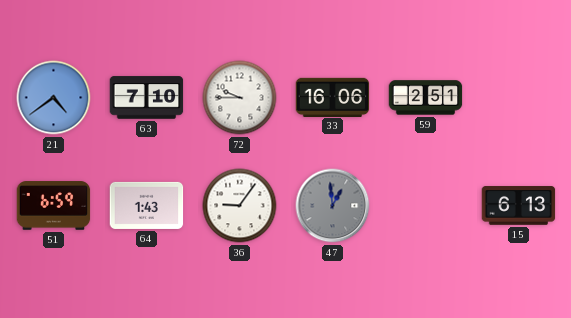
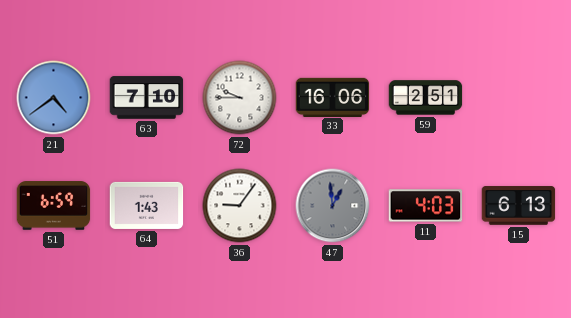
11: none -> 4:03 (426, 206)
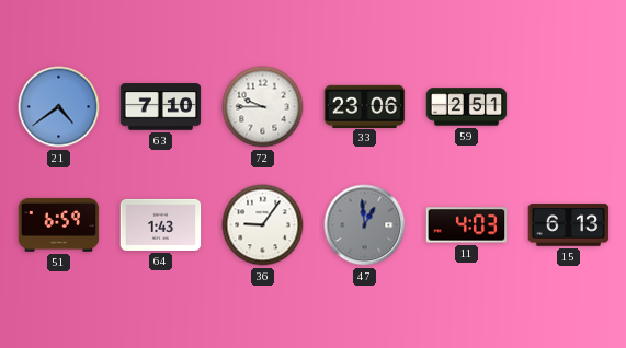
33: 16:06 -> 23:06 (365, 106)
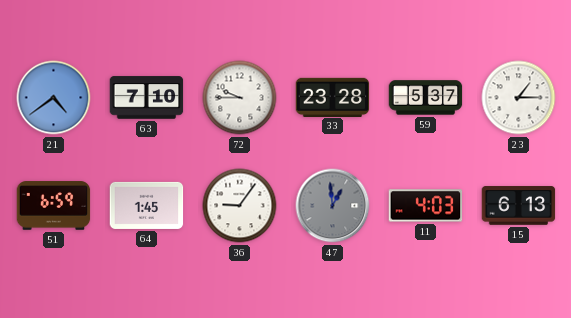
33: 23:06 -> 23:28 (333, 97)
59: 2:51 -> 5:37 (426, 98)
23: none -> 1:15 (519, 98)
64: 1:43 -> 1:45 (147, 205)
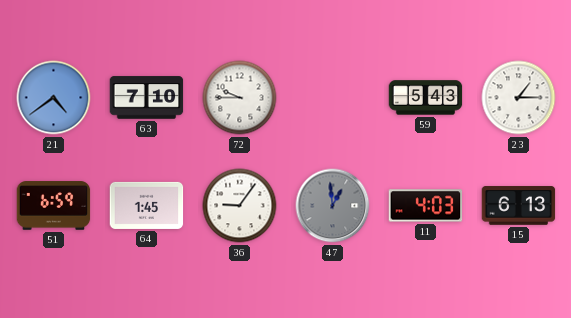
33: 23:28 -> none (333, 97)
59: 5:37 -> 5:43 (426, 98)
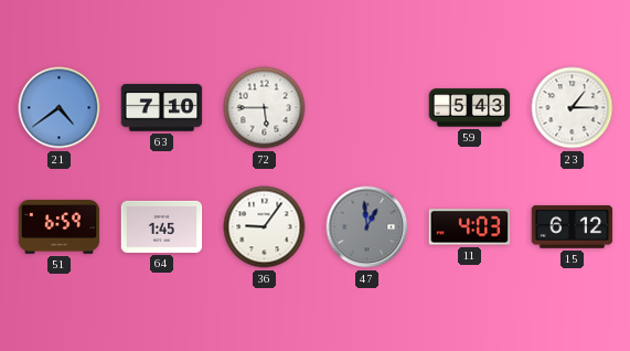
72: 9:45 -> 5:45 (265, 108)
15: 6:13 -> 6:12 (573, 227)
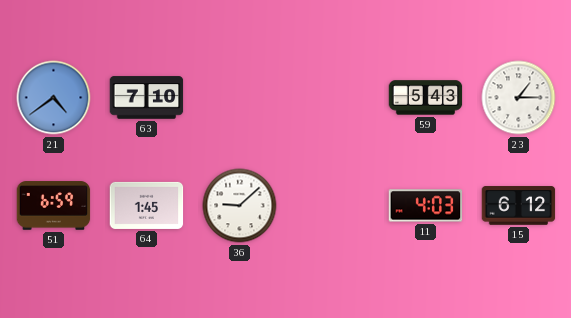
72: 5:45 -> none (265, 108)
36: 9:06 -> 9:08 (240, 206)
47: 12:59 -> none (367, 227)
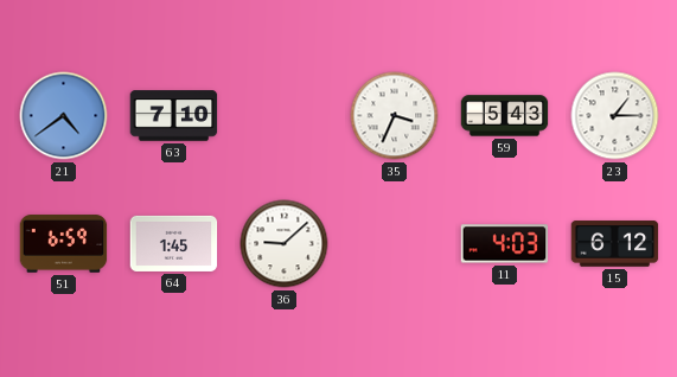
35: none -> 3:34 (395, 116)
